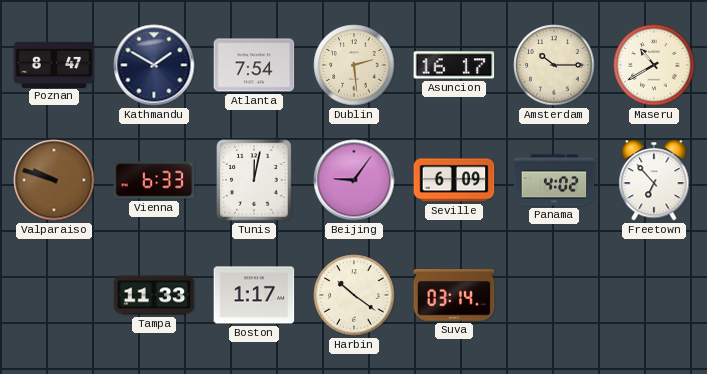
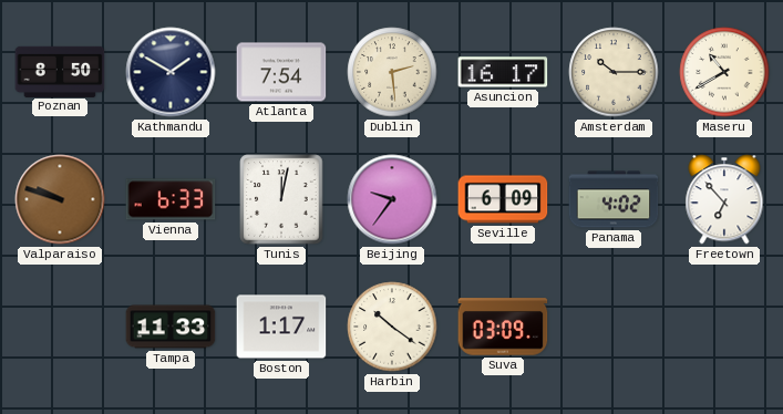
Poznan: 8:47 -> 8:50 (60, 71)
Beijing: 9:06 -> 9:36 (392, 199)
Suva: 03:14 -> 03:09 (503, 327)
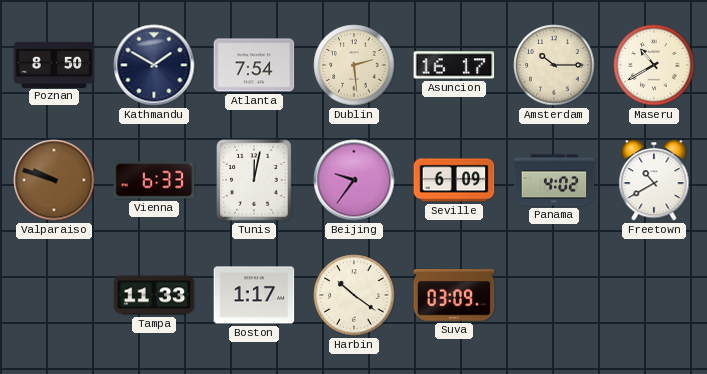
Freetown: 6:53 -> 10:40 (654, 180)
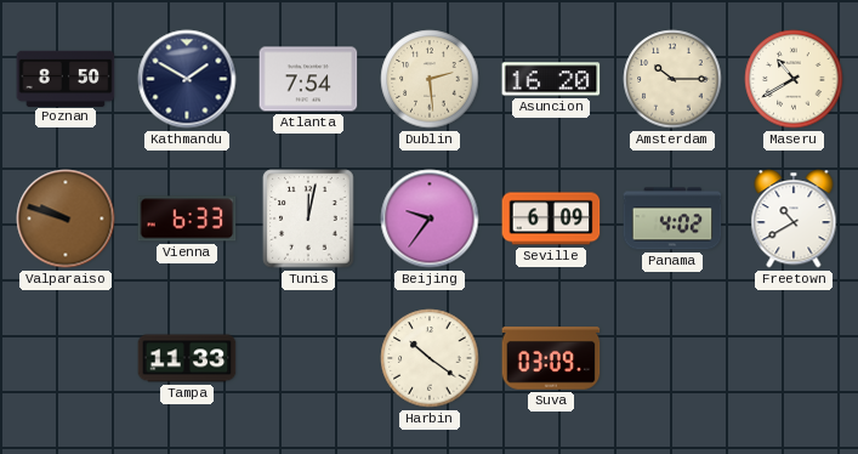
Asuncion: 16:17 -> 16:20 (551, 79)
Boston: 1:17 -> none (254, 295)
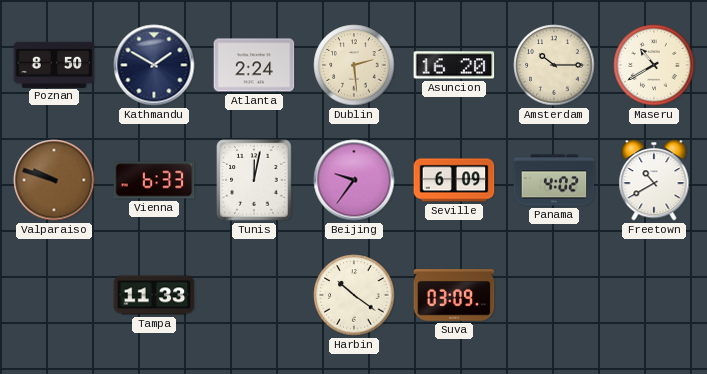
Atlanta: 7:54 -> 2:24 (254, 65)
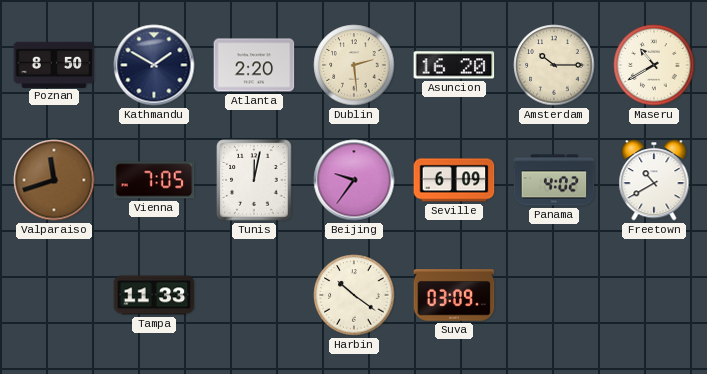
Atlanta: 2:24 -> 2:20 (254, 65)
Valparaiso: 9:48 -> 11:42 (54, 180)
Vienna: 6:33 -> 7:05 (154, 180)
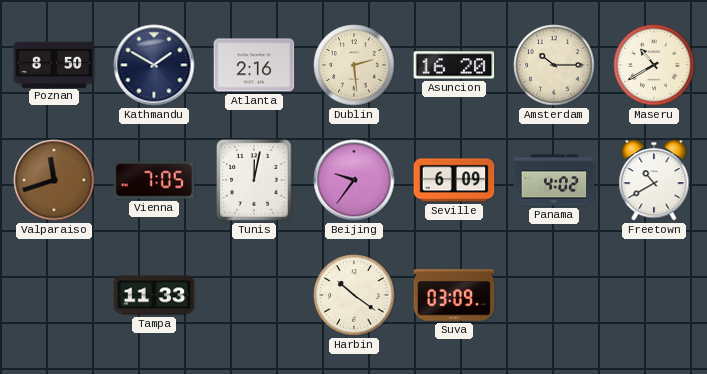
Atlanta: 2:20 -> 2:16 (254, 65)
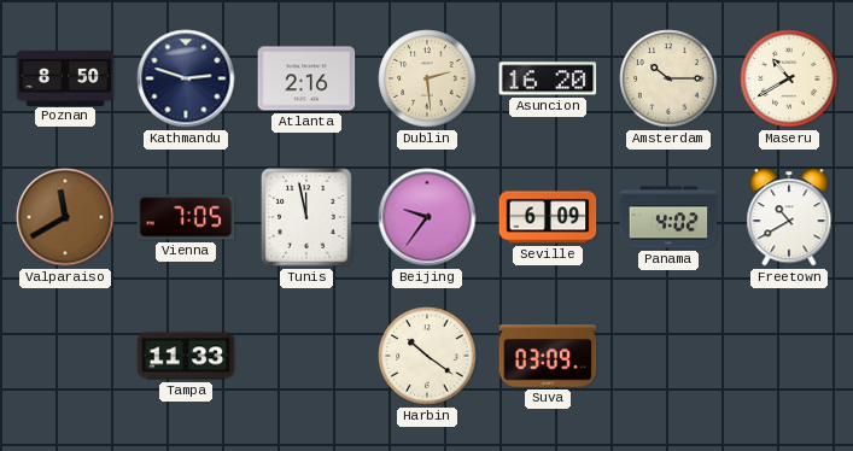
Kathmandu: 1:50 -> 2:48 (186, 78)
Valparaiso: 11:42 -> 11:40 (65, 217)
Tunis: 12:02 -> 11:58 (306, 217)
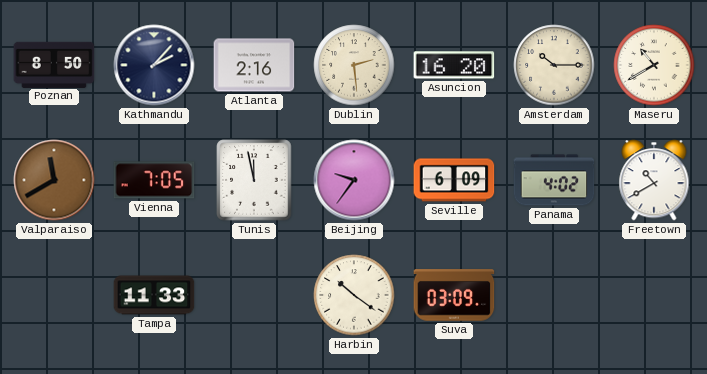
Kathmandu: 2:48 -> 2:07 (154, 65)
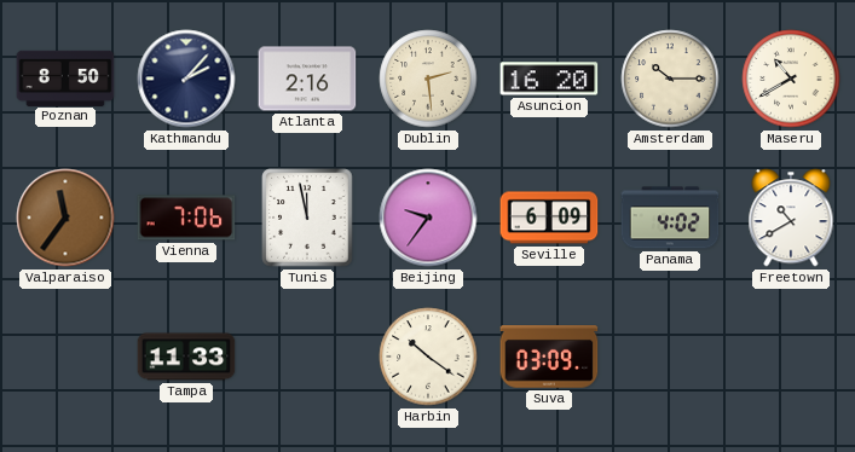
Valparaiso: 11:40 -> 11:36 (65, 218)
Vienna: 7:05 -> 7:06 (186, 218)
